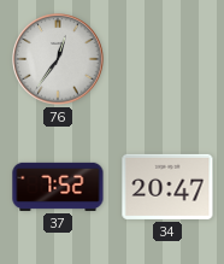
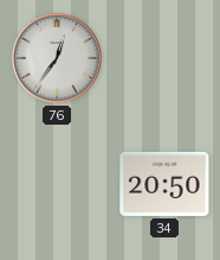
37: 7:52 -> none (58, 187)
34: 20:47 -> 20:50 (164, 184)
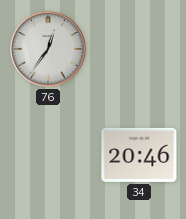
34: 20:50 -> 20:46 (139, 155)
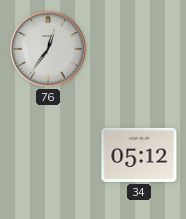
34: 20:46 -> 05:12 (139, 155)
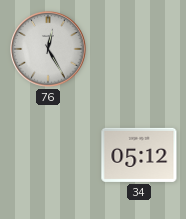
76: 12:36 -> 12:25 (48, 49)
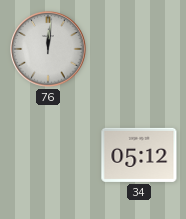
76: 12:25 -> 12:01 (48, 49)
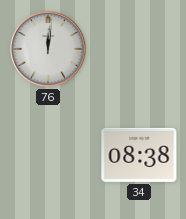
34: 05:12 -> 08:38 (139, 155)
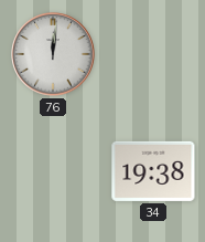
34: 08:38 -> 19:38 (153, 171)
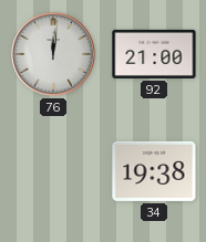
92: none -> 21:00 (154, 54)
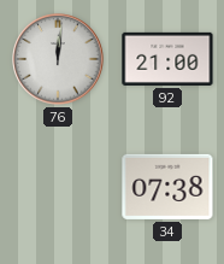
34: 19:38 -> 07:38 (167, 187)
